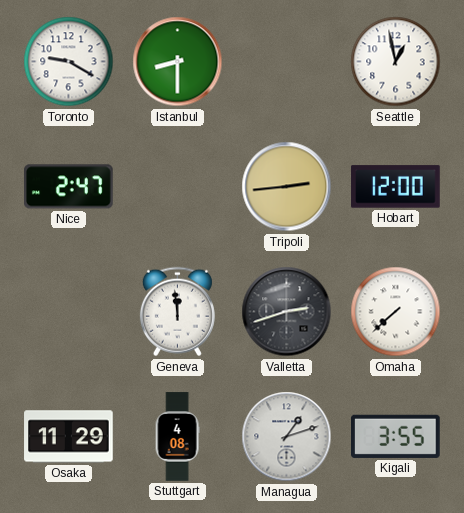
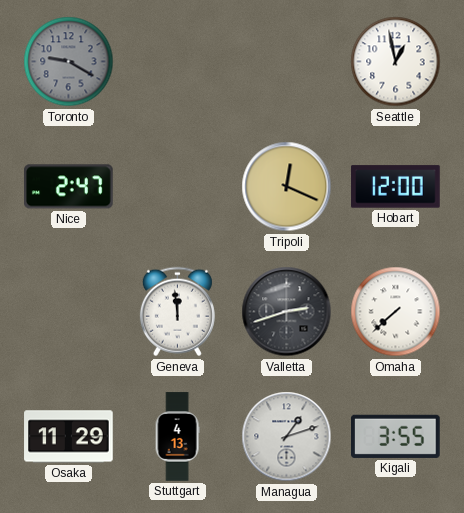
Toronto dial: white -> grey (69, 62)
Istanbul: 8:30 -> none (178, 62)
Tripoli: 2:44 -> 12:19 (287, 187)
Stuttgart: 4:08 -> 4:13 (177, 437)
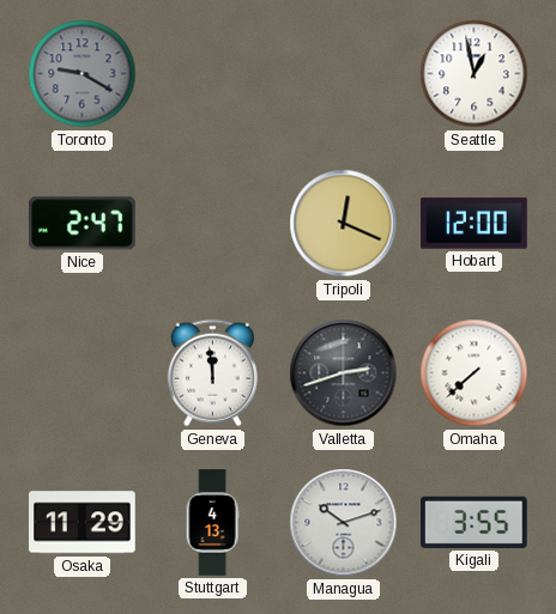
Managua: 1:12 -> 10:12 (344, 523)
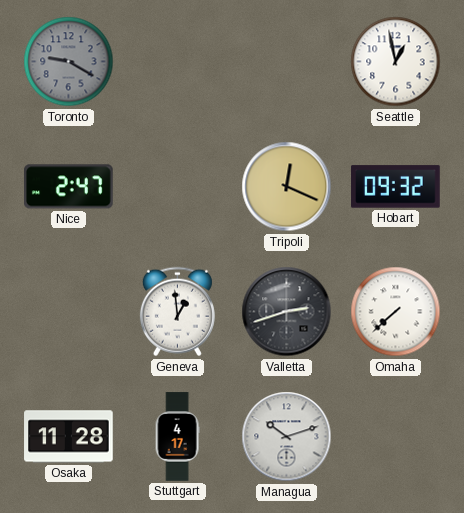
Hobart: 12:00 -> 09:32 (396, 187)
Geneva: 11:59 -> 12:59 (177, 312)
Osaka: 11:29 -> 11:28 (69, 437)
Stuttgart: 4:13 -> 4:17 (177, 437)
Kigali: 3:55 -> none (475, 522)
